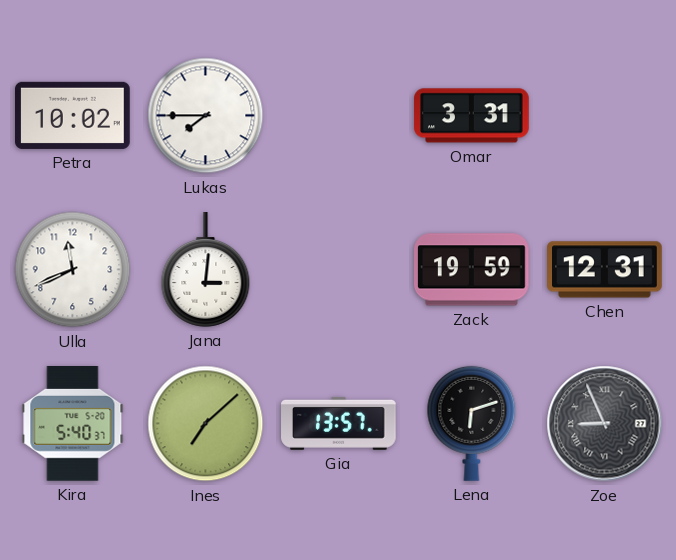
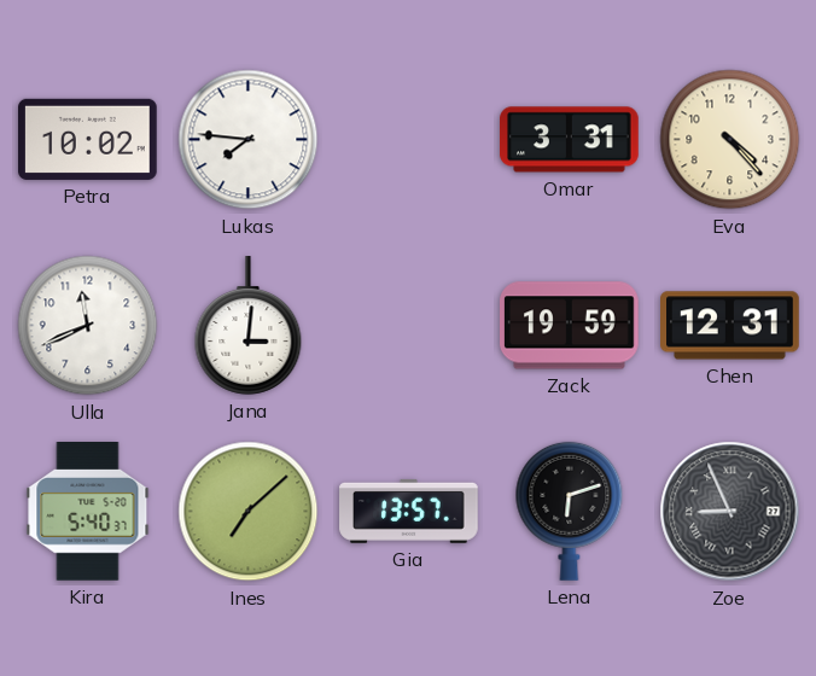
Lukas: 7:45 -> 7:46 (249, 140)
Eva: none -> 4:23 (730, 140)
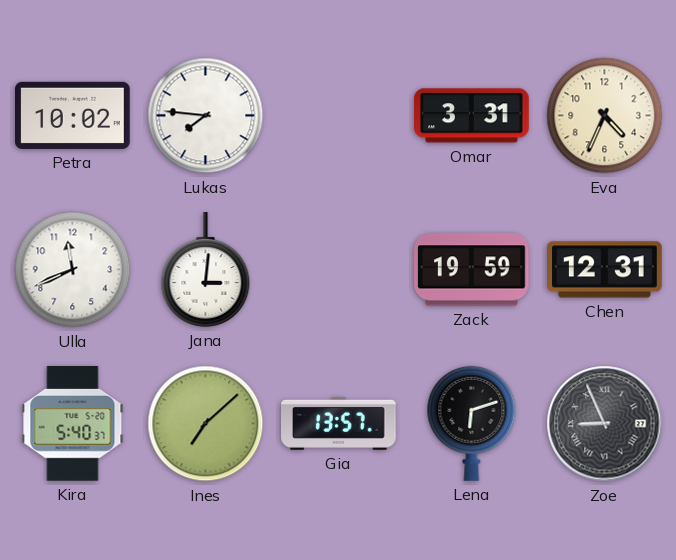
Eva: 4:23 -> 4:34 (605, 116)
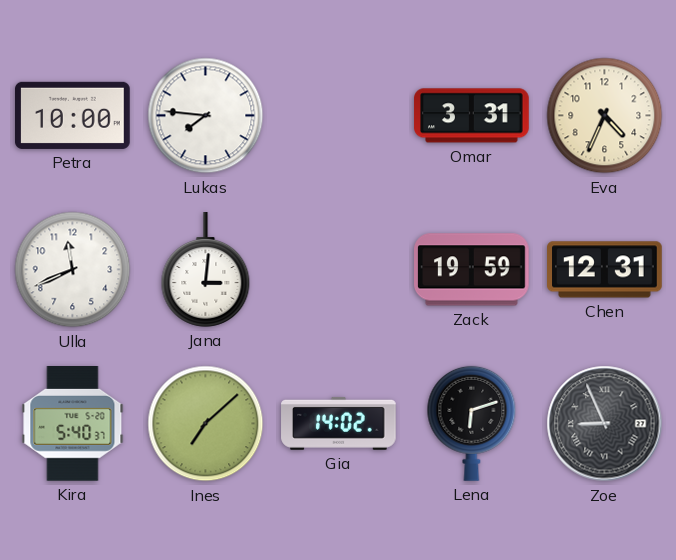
Petra: 10:02 -> 10:00 (73, 115)
Gia: 13:57 -> 14:02 (339, 423)
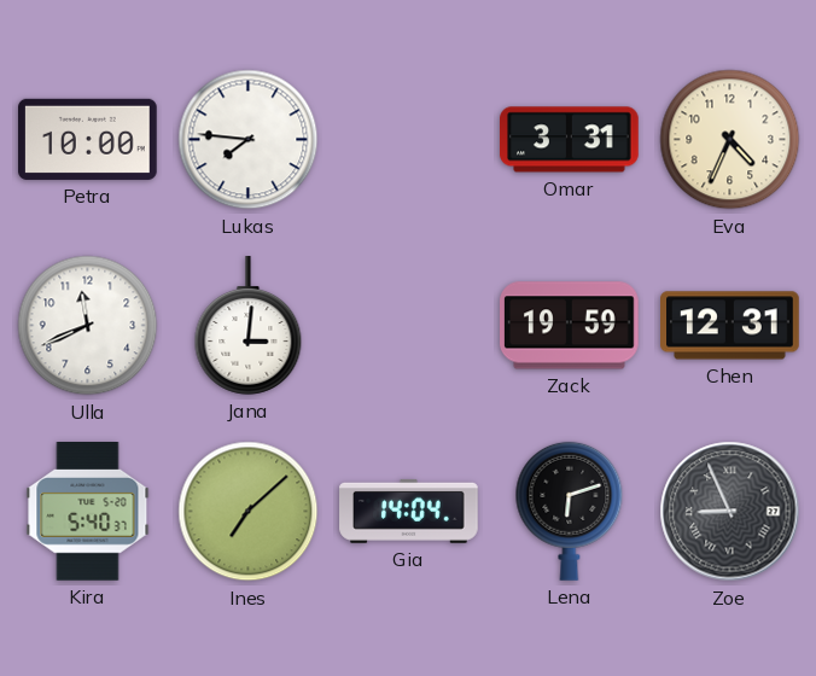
Gia: 14:02 -> 14:04 (409, 511)
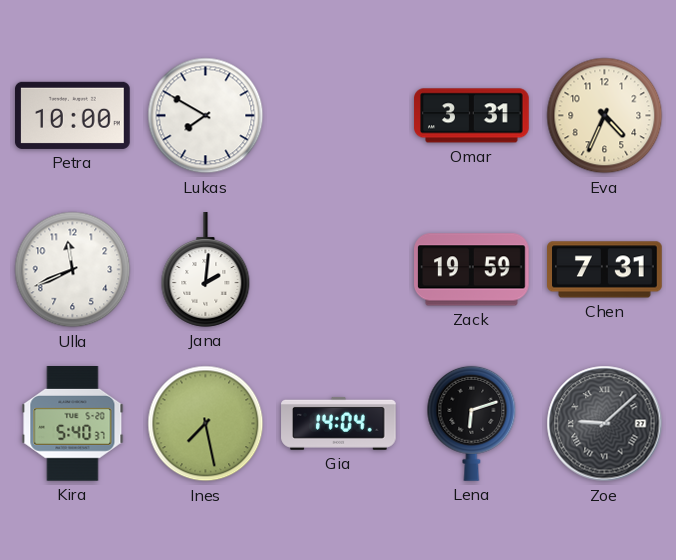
Lukas: 7:46 -> 7:50 (206, 116)
Jana: 3:01 -> 2:01 (206, 270)
Chen: 12:31 -> 7:31 (605, 270)
Ines: 7:08 -> 7:28 (206, 424)
Zoe: 8:56 -> 9:08 (605, 424)
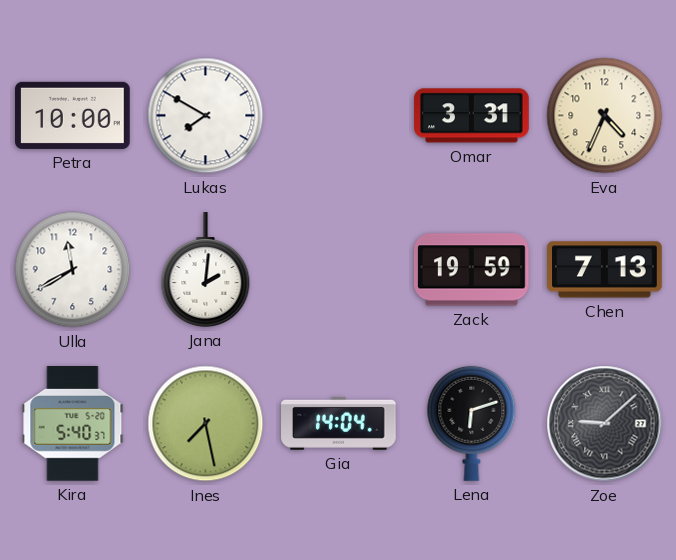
Ulla: 11:41 -> 11:40 (73, 270)
Chen: 7:31 -> 7:13 (605, 270)
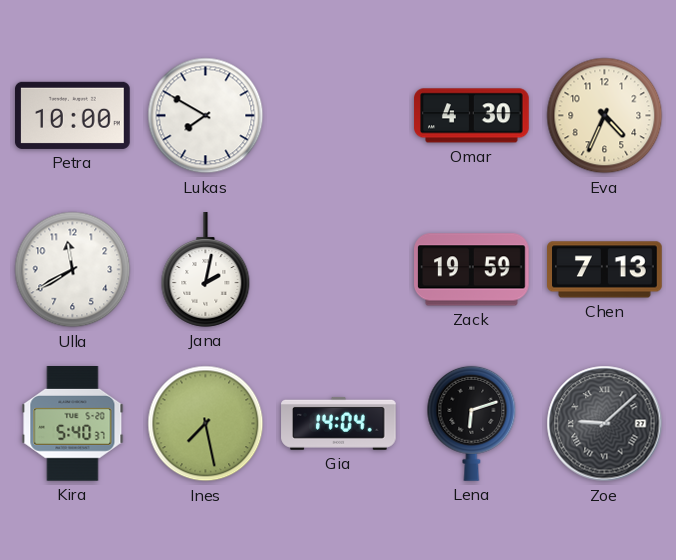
Omar: 3:31 -> 4:30 (472, 116)
Jana: 2:01 -> 2:02 (206, 270)
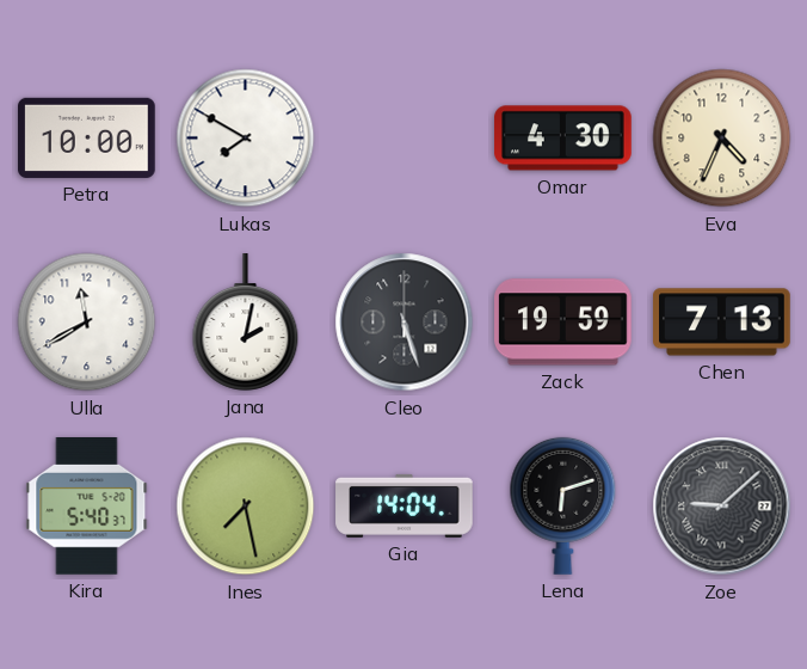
Cleo: none -> 5:27 (405, 323)
